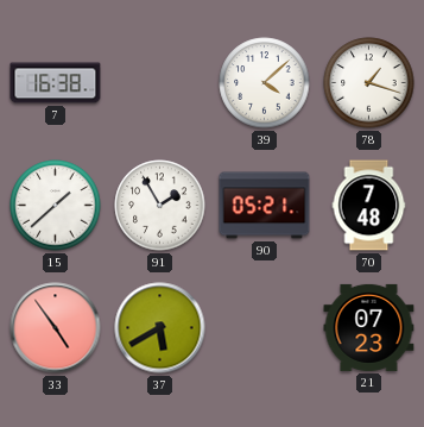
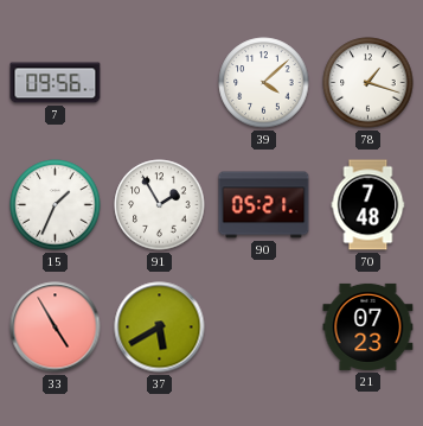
7: 16:38 -> 09:56 (56, 83)
15: 1:38 -> 1:34 (56, 205)
33: 4:54 -> 4:55 (56, 328)
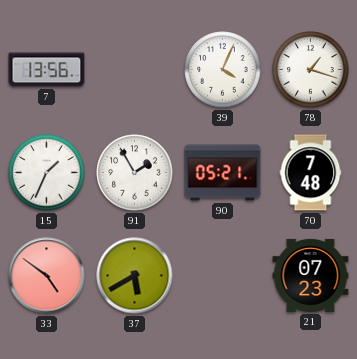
7: 09:56 -> 13:56 (47, 70)
39: 4:08 -> 4:04 (223, 70)
33: 4:55 -> 4:51 (47, 276)
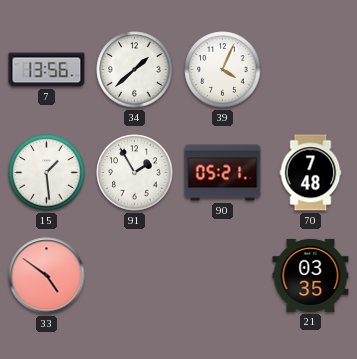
34: none -> 1:38 (135, 70)
78: 1:18 -> none (311, 70)
15: 1:34 -> 1:29 (47, 173)
37: 5:40 -> none (135, 276)
21: 07:23 -> 03:35 (311, 275)
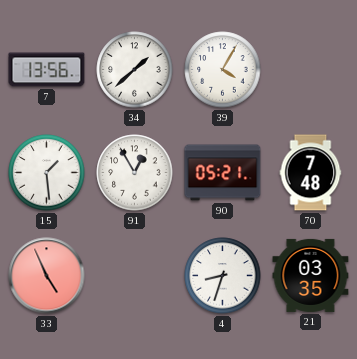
39: 4:04 -> 4:05 (223, 70)
91: 1:55 -> 12:55 (135, 173)
33: 4:51 -> 4:56 (47, 276)
4: none -> 8:33 (223, 276)
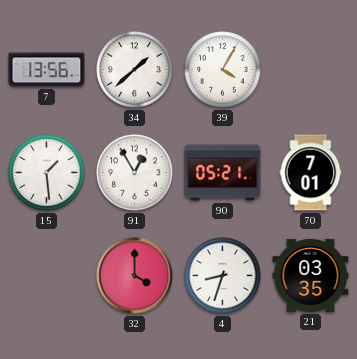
70: 7:48 -> 7:01 (311, 173)
33: 4:56 -> none (47, 276)
32: none -> 4:00 (135, 276)
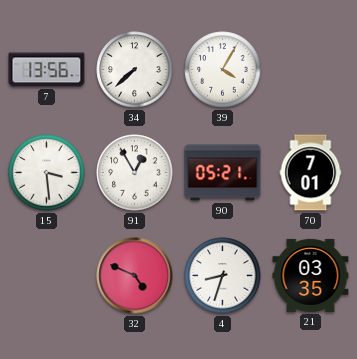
34: 1:38 -> 7:38 (135, 70)
15: 1:29 -> 3:29 (47, 173)
32: 4:00 -> 4:49 (135, 276)
